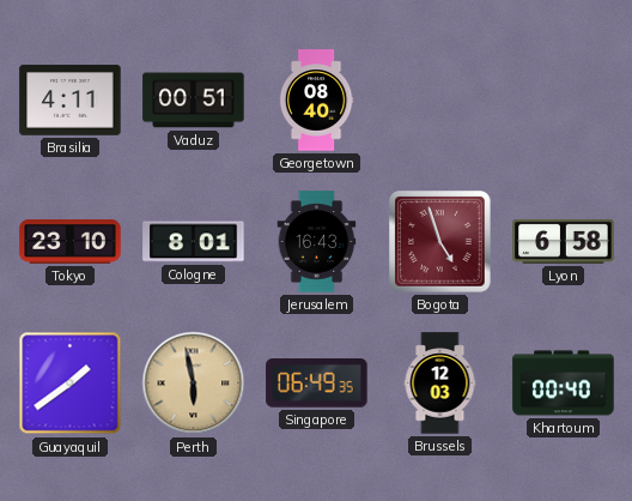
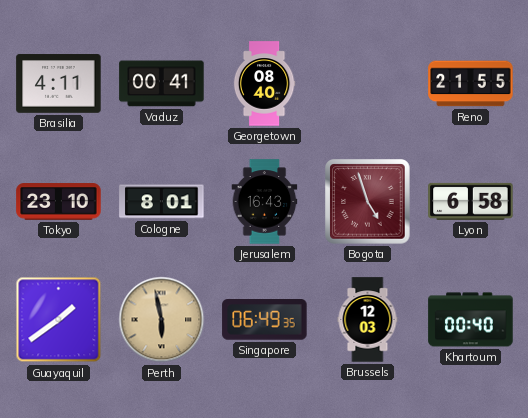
Vaduz: 00:51 -> 00:41 (162, 84)
Reno: none -> 21:55 (471, 84)
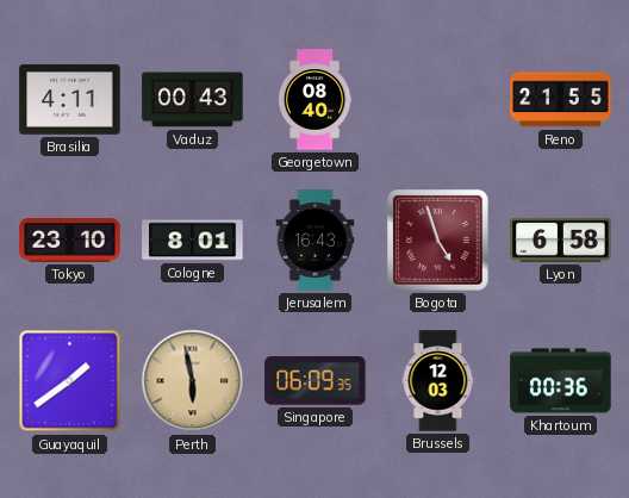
Vaduz: 00:41 -> 00:43 (193, 100)
Singapore: 06:49 -> 06:09 (316, 381)
Khartoum: 00:40 -> 00:36 (561, 381)
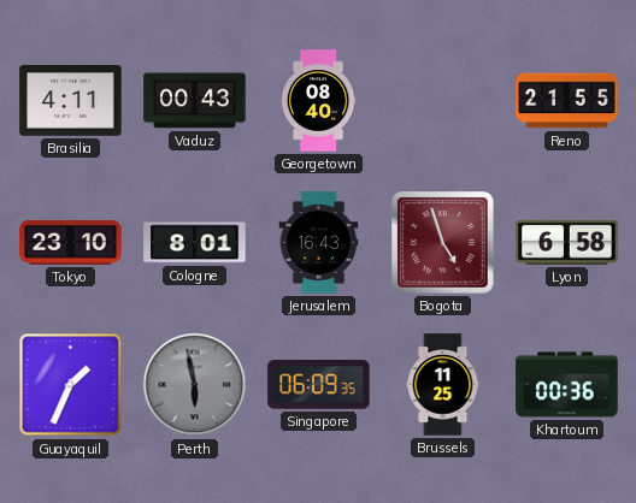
Guayaquil: 1:39 -> 1:34 (71, 385)
Perth dial: champagne -> grey (195, 385)
Brussels: 12:03 -> 11:25 (443, 385)
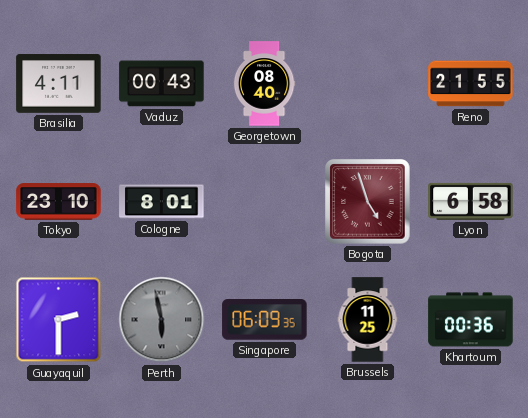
Jerusalem: 16:43 -> none (319, 243)
Guayaquil: 1:34 -> 2:30 (59, 320)
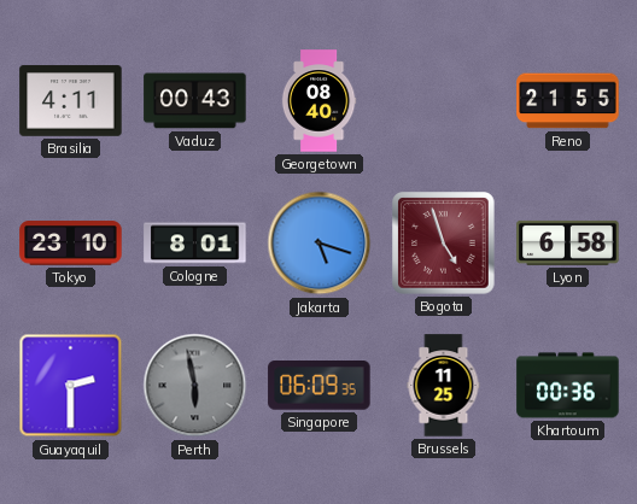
Jakarta: none -> 5:18 (320, 244)
